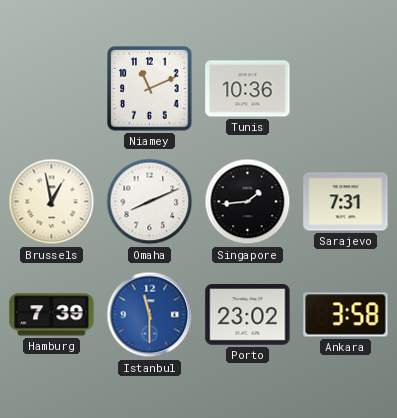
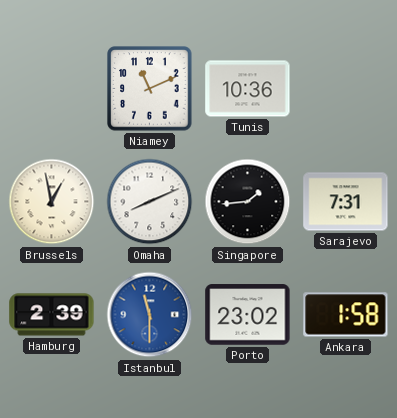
Hamburg: 7:39 -> 2:39 (52, 315)
Ankara: 3:58 -> 1:58 (346, 315)
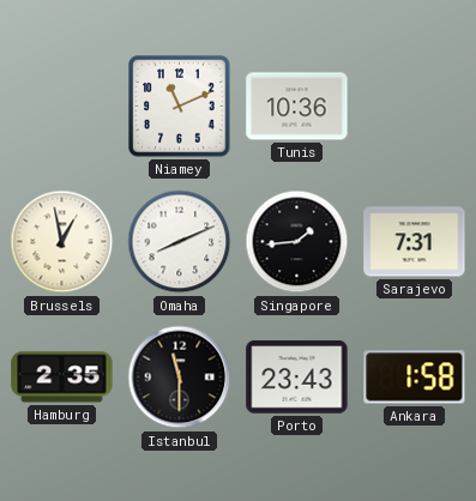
Hamburg: 2:39 -> 2:35 (62, 378)
Istanbul dial: blue -> black (180, 378)
Porto: 23:02 -> 23:43 (297, 378)
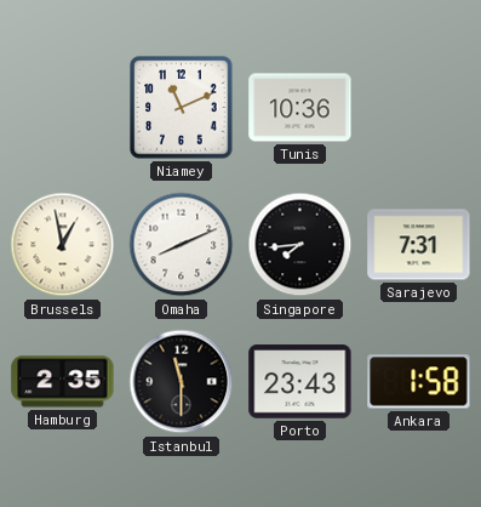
Singapore: 1:44 -> 7:44 (300, 245)
